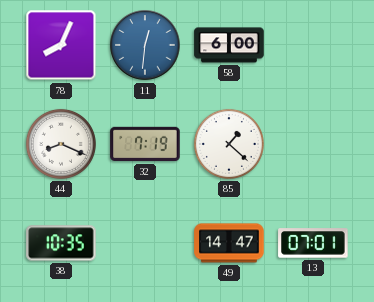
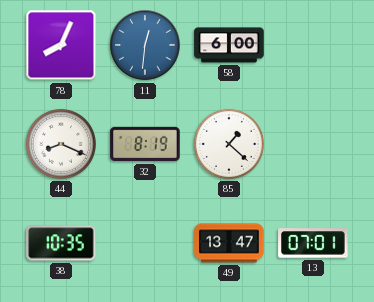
32: 7:19 -> 8:19 (145, 144)
49: 14:47 -> 13:47 (229, 243)
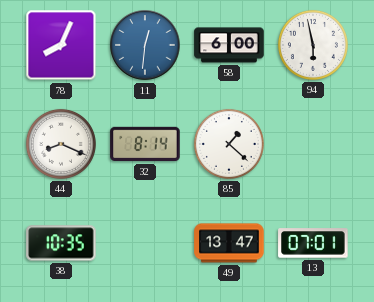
94: none -> 5:58 (313, 45)
32: 8:19 -> 8:14 (145, 144)
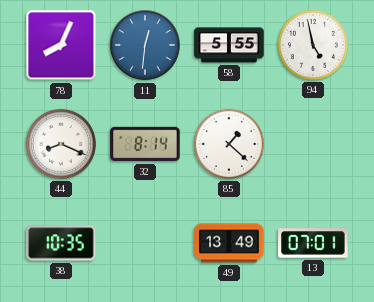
58: 6:00 -> 5:55 (229, 45)
94: 5:58 -> 4:58 (313, 45)
49: 13:47 -> 13:49 (229, 243)
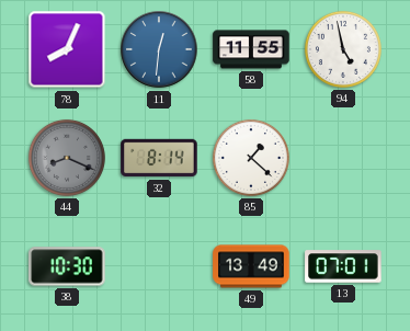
58: 5:55 -> 11:55 (251, 49)
44 dial: white -> grey (67, 158)
38: 10:35 -> 10:30 (67, 266)
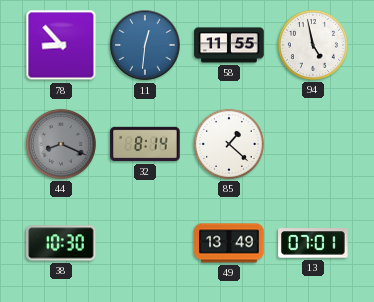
78: 8:04 -> 8:53 (61, 45)
